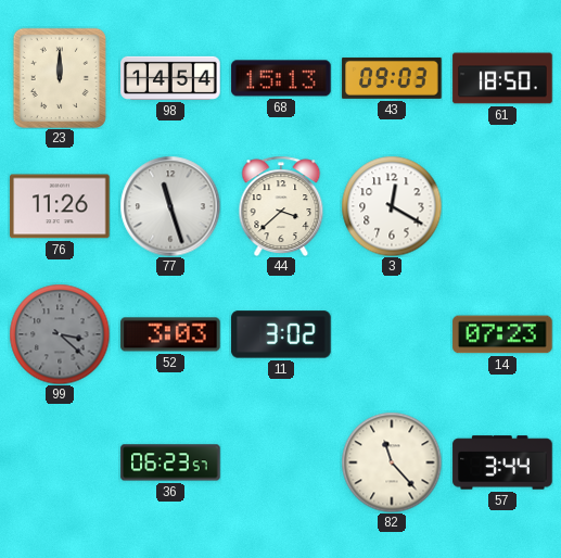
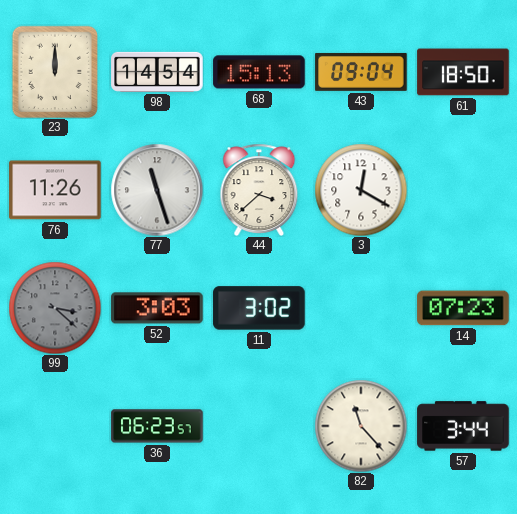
43: 09:03 -> 09:04 (361, 72)
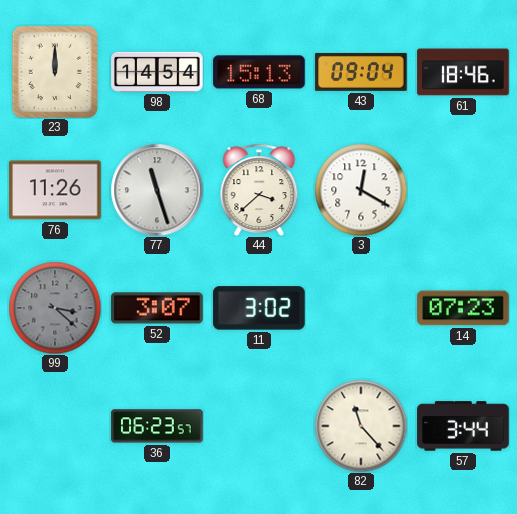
61: 18:50 -> 18:46 (463, 72)
52: 3:03 -> 3:07 (157, 308)
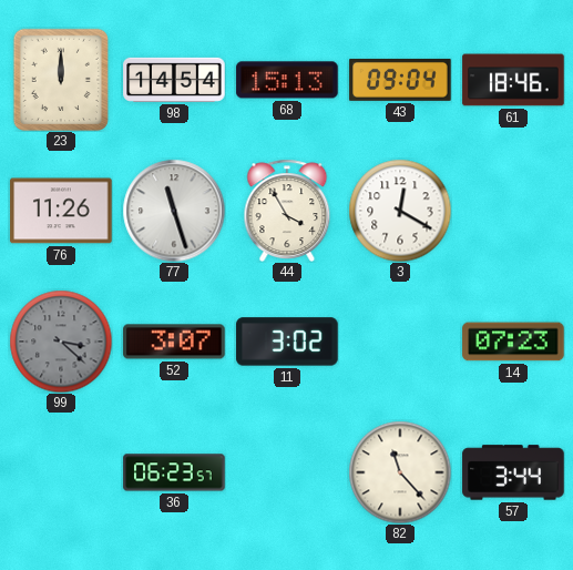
44: 3:38 -> 3:55 (287, 210)
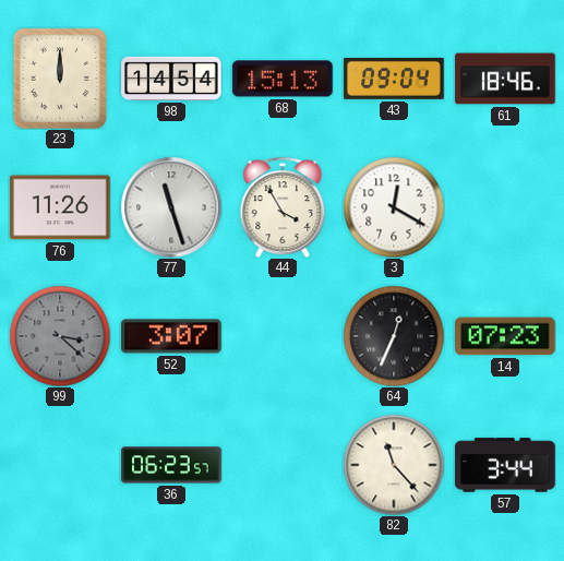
11: 3:02 -> none (287, 342)
64: none -> 12:34 (394, 336)
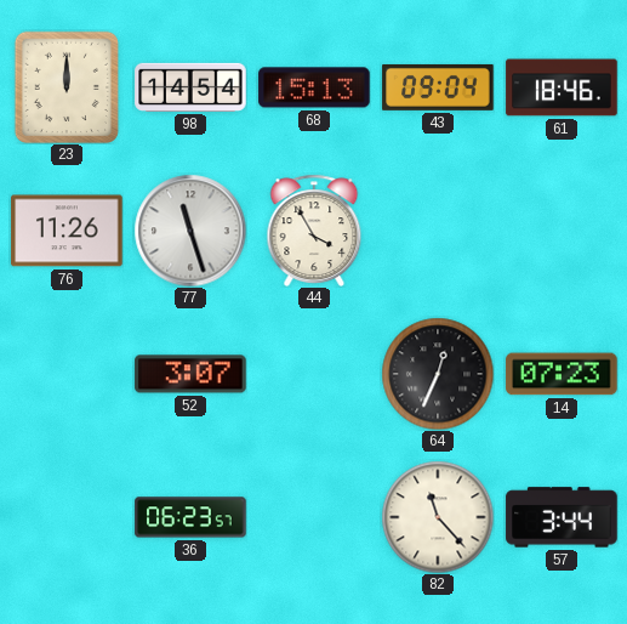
3: 12:20 -> none (394, 207)
99: 3:22 -> none (60, 336)
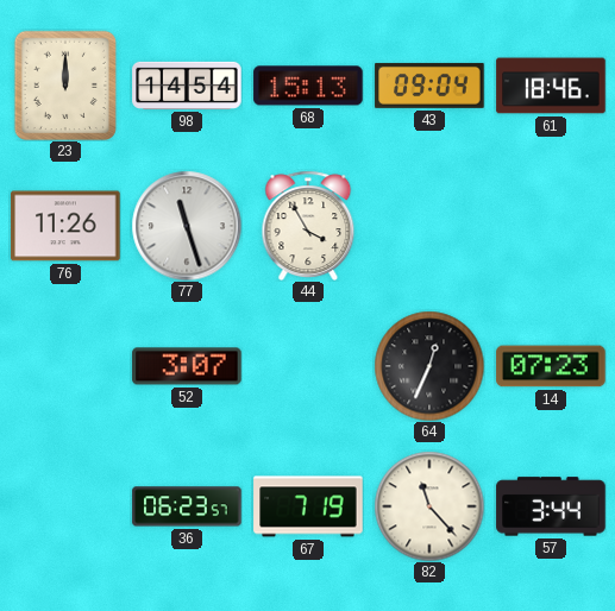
67: none -> 7:19 (308, 506)
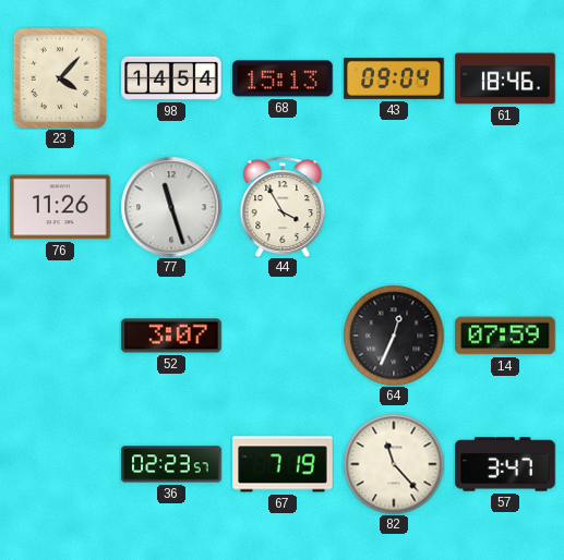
23: 12:00 -> 4:07 (59, 77)
14: 07:23 -> 07:59 (505, 336)
36: 06:23 -> 02:23 (171, 464)
57: 3:44 -> 3:47 (505, 464)
